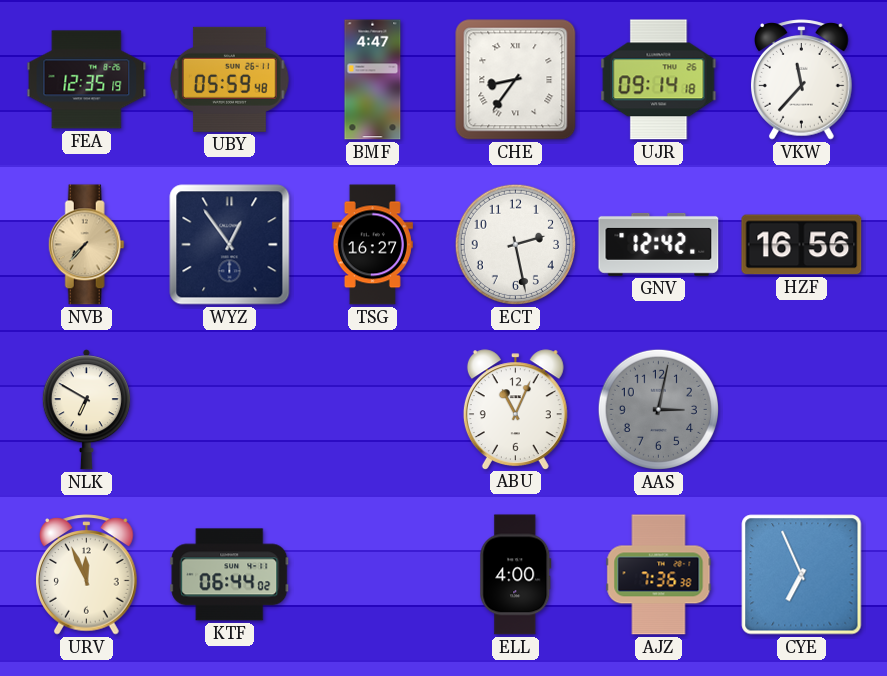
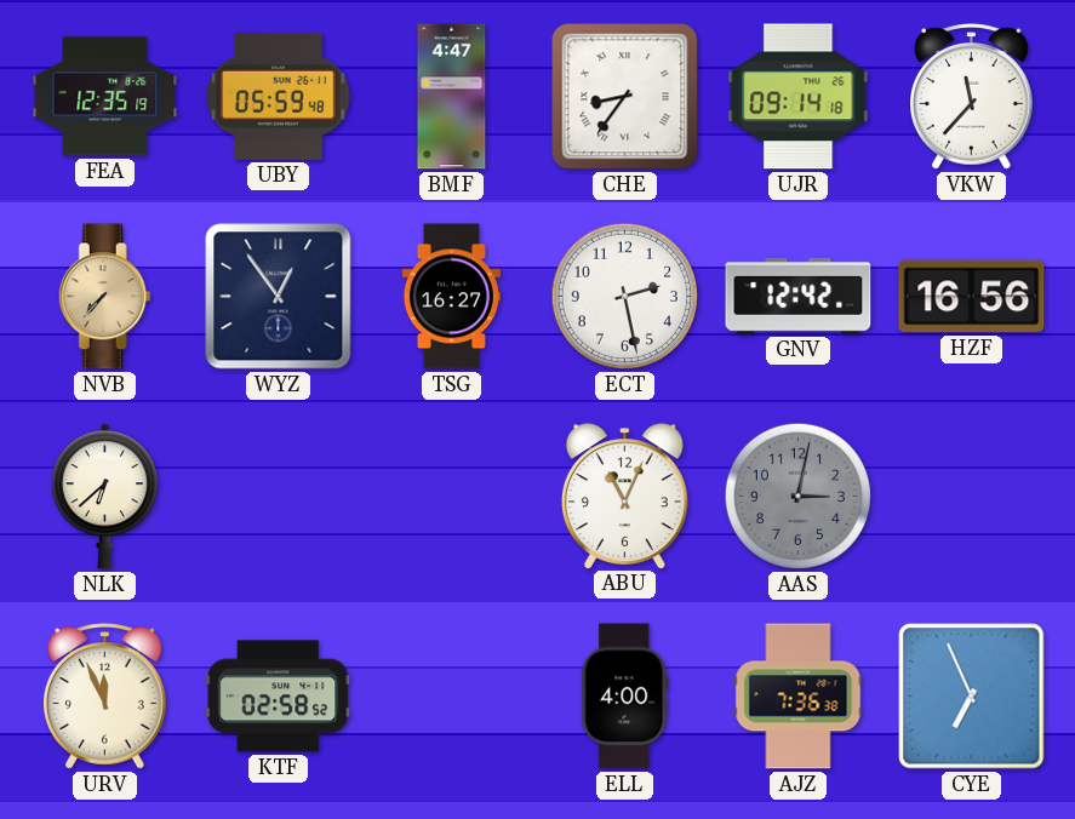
NLK: 6:50 -> 6:38 (104, 497)
KTF: 06:44 -> 02:58 (279, 697)
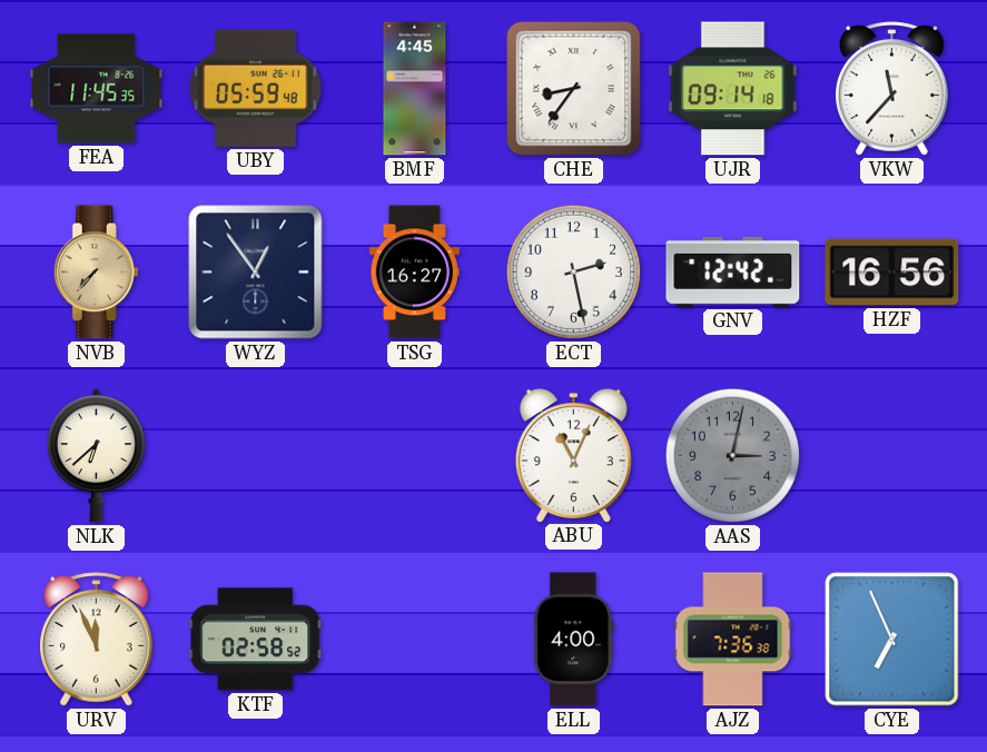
FEA: 12:35 -> 11:45 (97, 89)
BMF: 4:47 -> 4:45 (415, 89)
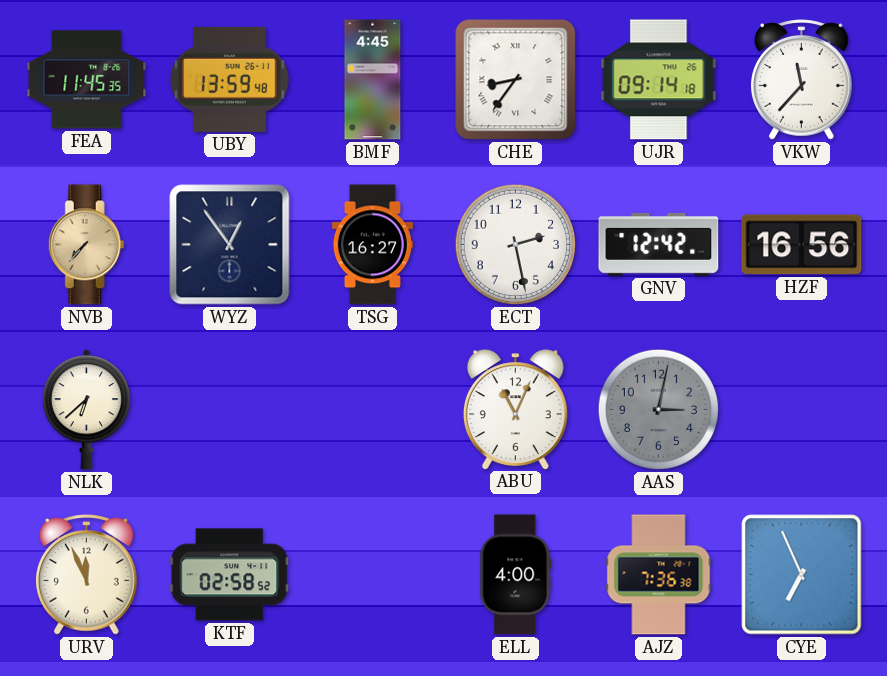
UBY: 05:59 -> 13:59 (229, 79)
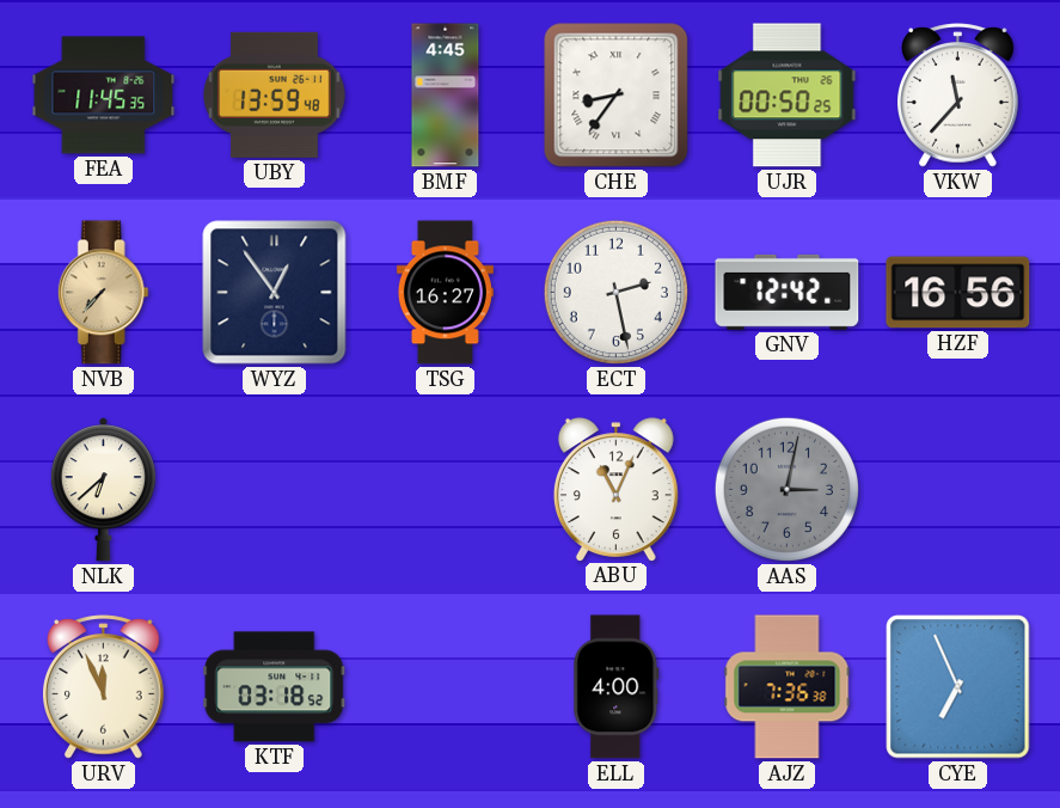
UJR: 09:14 -> 00:50 (788, 96)
KTF: 02:58 -> 03:18 (275, 687)
